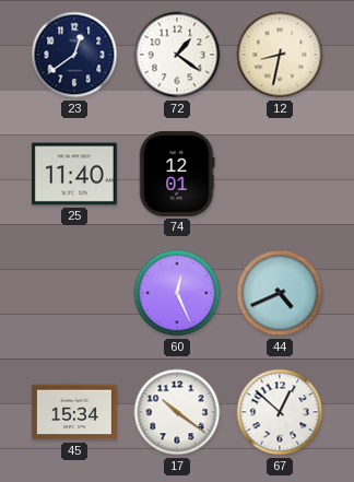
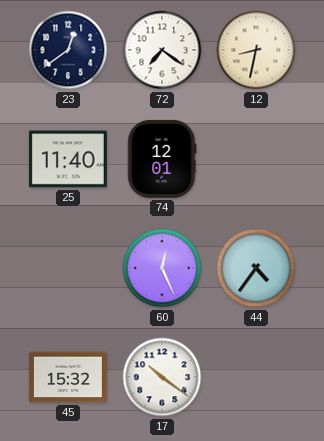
72: 1:21 -> 7:21 (162, 50)
44: 4:41 -> 4:36 (256, 268)
45: 15:34 -> 15:32 (68, 377)
67: 12:52 -> none (280, 412)
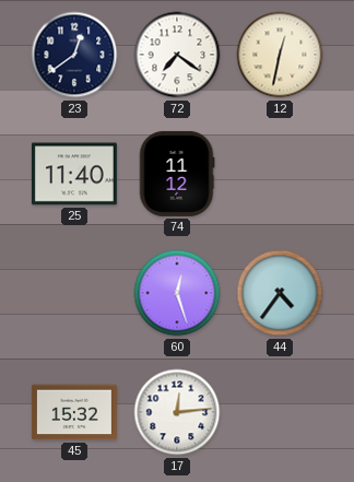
12: 8:32 -> 12:32 (280, 55)
74: 12:01 -> 11:12 (177, 174)
60: 12:26 -> 12:27 (177, 293)
17: 10:21 -> 12:14 (177, 412)
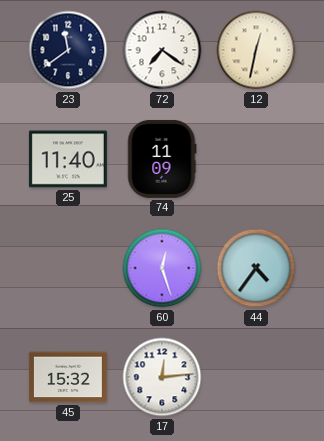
23: 12:39 -> 11:39 (68, 50)
74: 11:12 -> 11:09 (162, 159)
